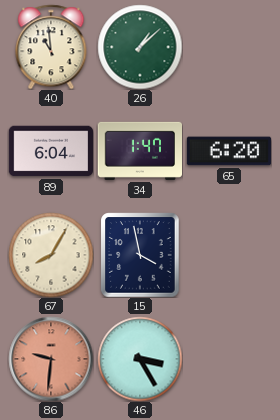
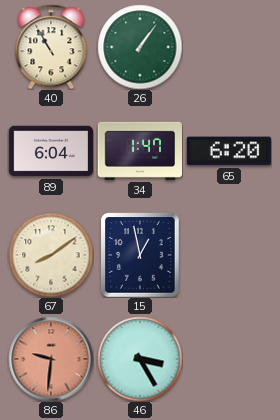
40: 10:59 -> 10:55 (51, 47)
26: 1:08 -> 1:06 (140, 47)
67: 8:05 -> 8:09 (51, 255)
15: 3:58 -> 12:58 (140, 255)
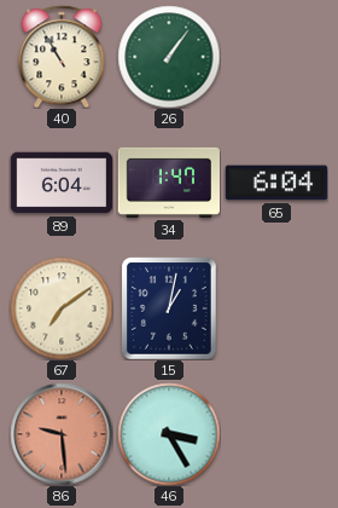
65: 6:20 -> 6:04 (275, 183)
67: 8:09 -> 7:09 (62, 308)
15: 12:58 -> 1:02 (169, 308)
86: 9:31 -> 9:29 (62, 434)
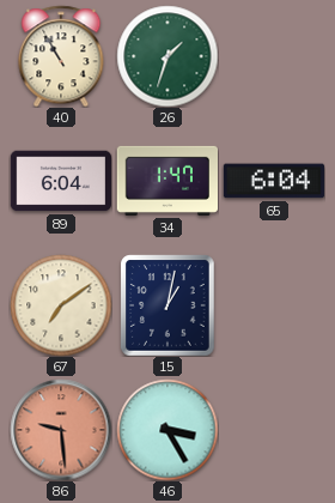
26: 1:06 -> 1:33 (167, 56)
